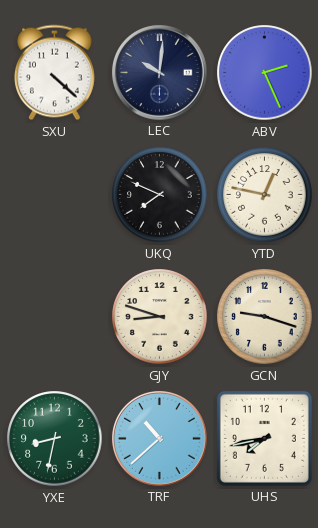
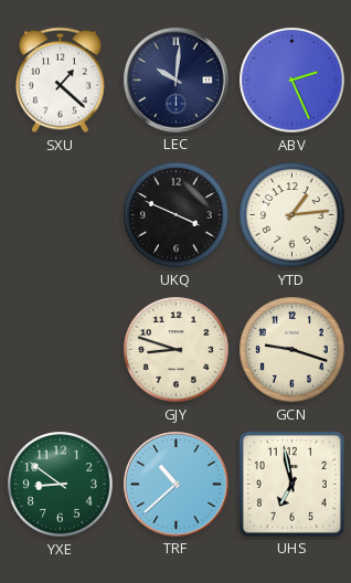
SXU: 4:22 -> 1:22 (60, 81)
UKQ: 7:49 -> 3:49 (177, 215)
YTD: 12:47 -> 1:14 (292, 215)
YXE: 8:32 -> 8:51 (61, 485)
UHS: 7:43 -> 6:58 (291, 484)
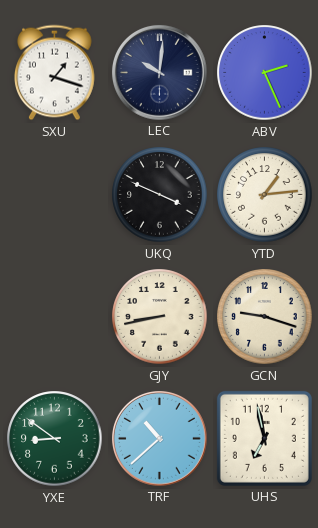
SXU: 1:22 -> 1:18 (54, 73)
GJY: 8:48 -> 8:43 (160, 317)
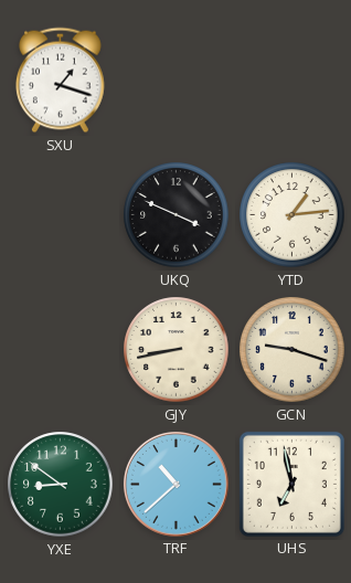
LEC: 10:01 -> none (160, 73)
ABV: 2:26 -> none (265, 73)
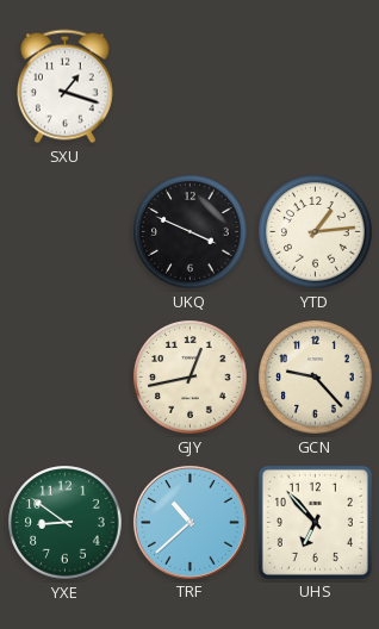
GJY: 8:43 -> 12:43 (191, 378)
GCN: 9:18 -> 9:23 (316, 378)
UHS: 6:58 -> 6:53 (315, 522)
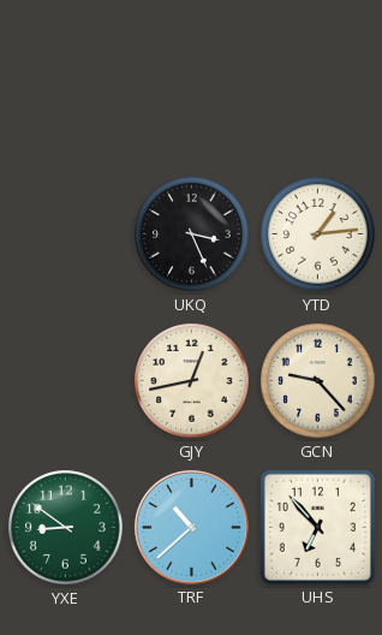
SXU: 1:18 -> none (64, 87)
UKQ: 3:49 -> 3:26 (192, 235)
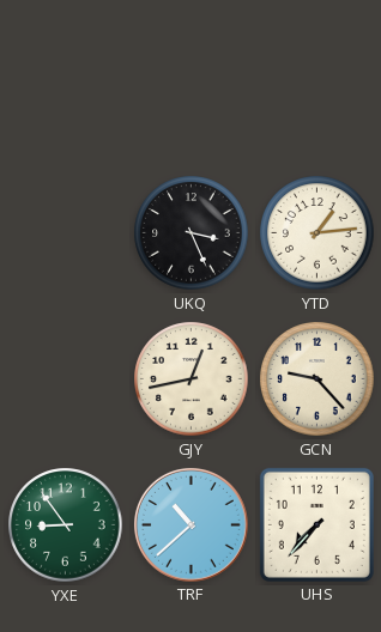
YXE: 8:51 -> 8:54 (66, 525)
UHS: 6:53 -> 7:37 (316, 524)
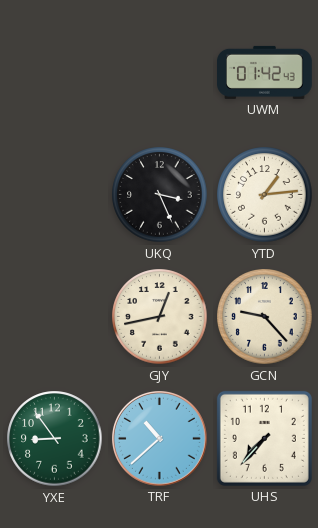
UWM: none -> 01:42 (265, 72)
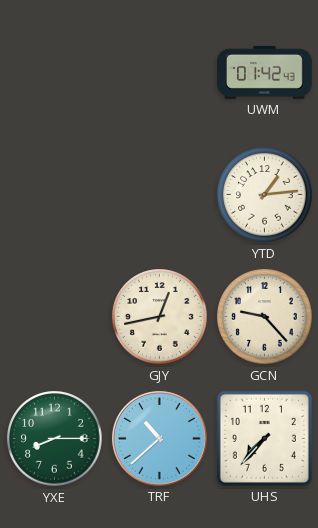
UKQ: 3:26 -> none (160, 195)
YXE: 8:54 -> 8:15 (55, 439)
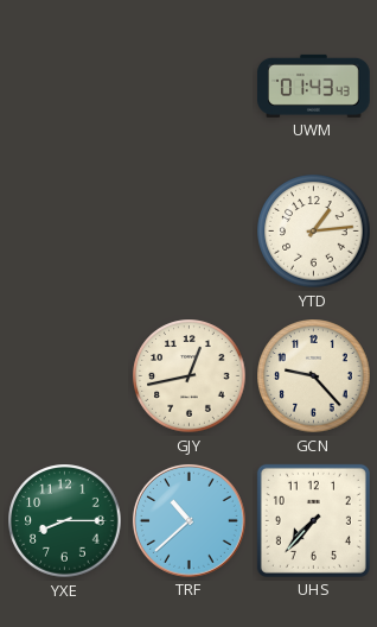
UWM: 01:42 -> 01:43 (314, 85)
